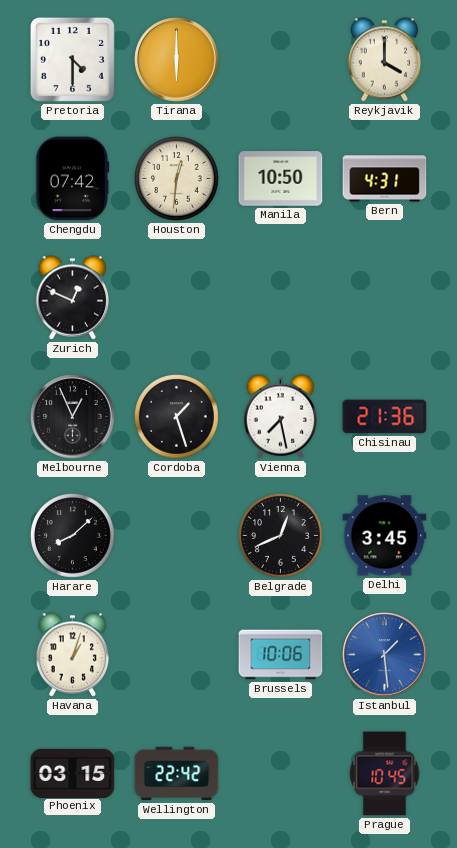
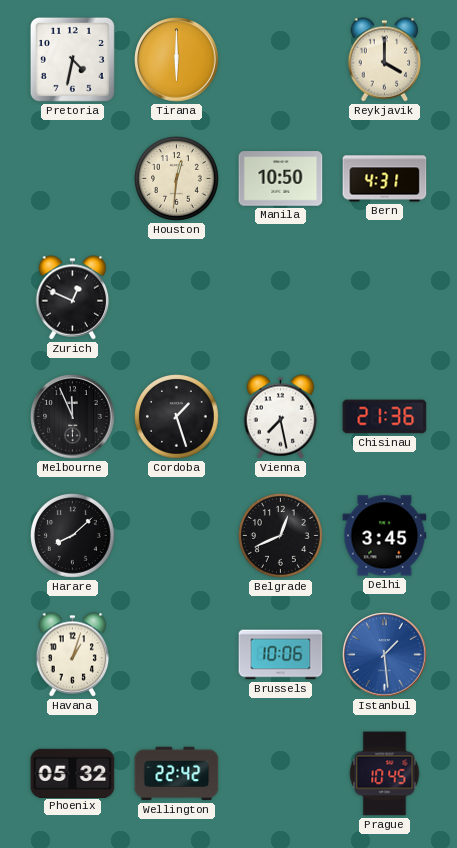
Pretoria: 4:30 -> 4:32 (72, 59)
Chengdu: 07:42 -> none (73, 179)
Melbourne: 12:56 -> 11:56 (73, 417)
Phoenix: 03:15 -> 05:32 (73, 773)
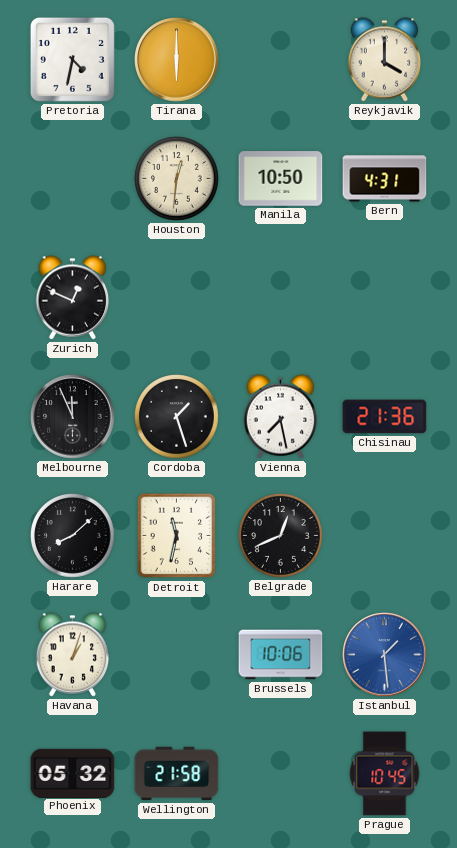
Detroit: none -> 11:32 (177, 536)
Delhi: 3:45 -> none (385, 536)
Wellington: 22:42 -> 21:58 (177, 774)
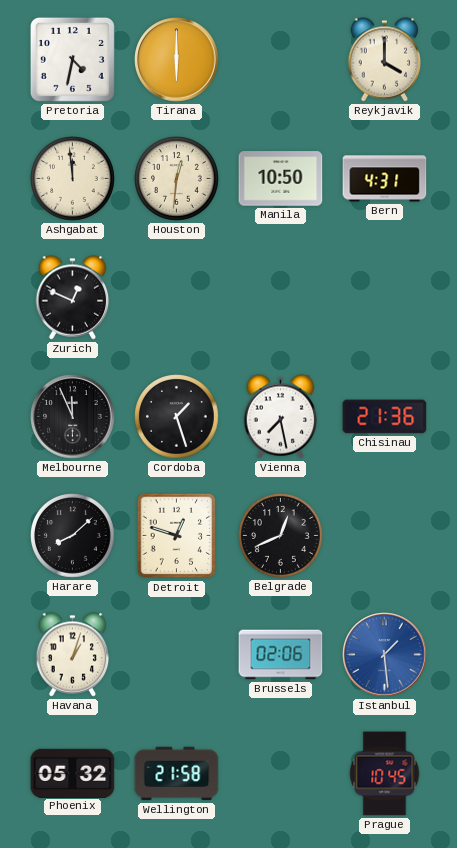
Ashgabat: none -> 11:59 (73, 179)
Detroit: 11:32 -> 12:48 (177, 536)
Brussels: 10:06 -> 02:06 (281, 655)
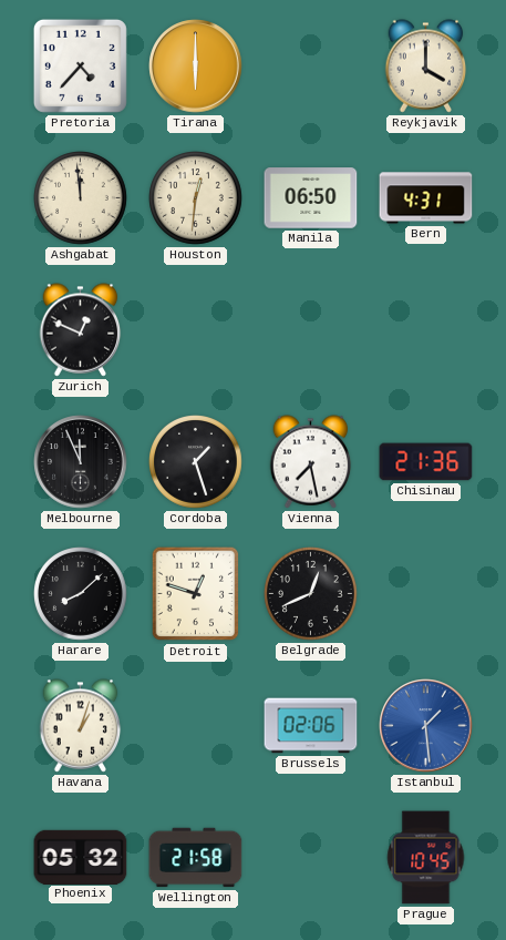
Pretoria: 4:32 -> 4:37 (80, 65)
Manila: 10:50 -> 06:50 (311, 198)
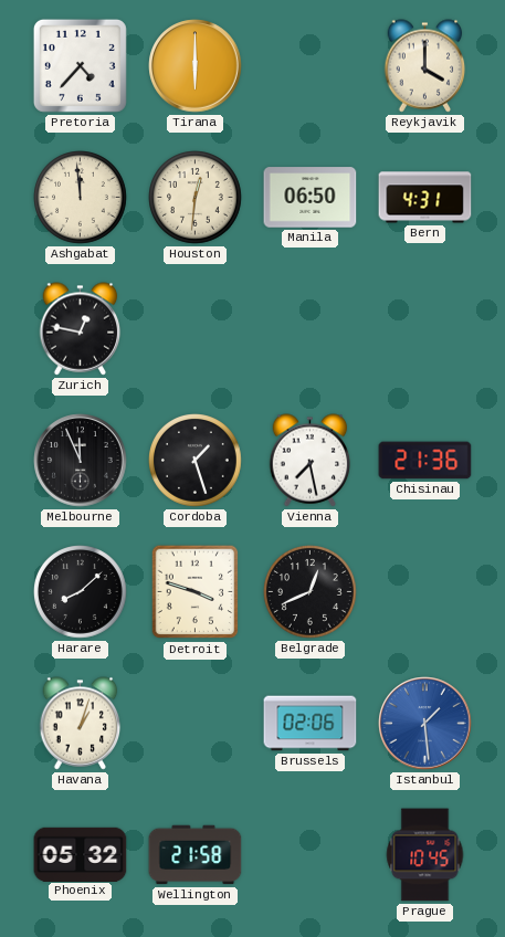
Zurich: 12:49 -> 12:47 (81, 329)
Detroit: 12:48 -> 3:48 (196, 592)
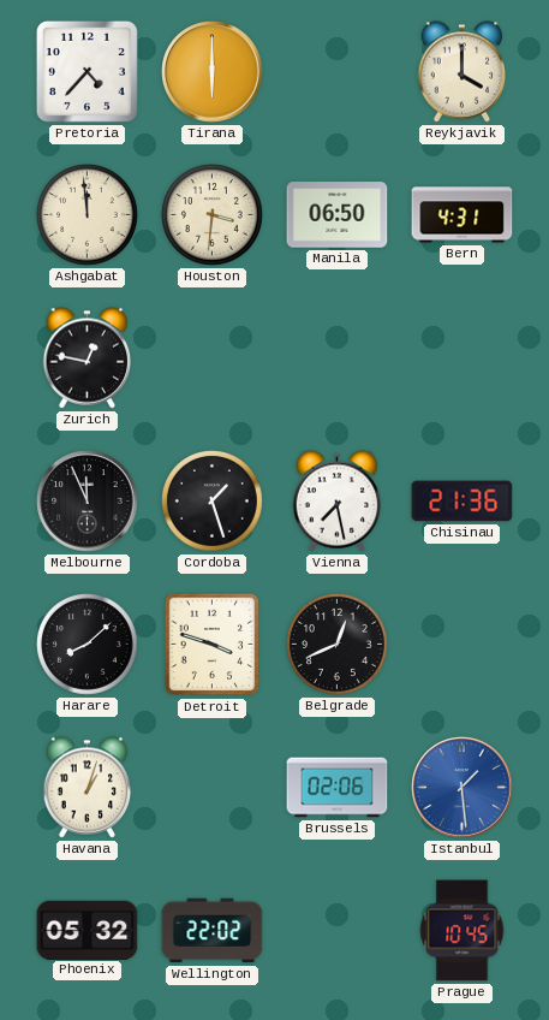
Houston: 12:31 -> 3:31 (213, 215)
Wellington: 21:58 -> 22:02 (213, 931)
